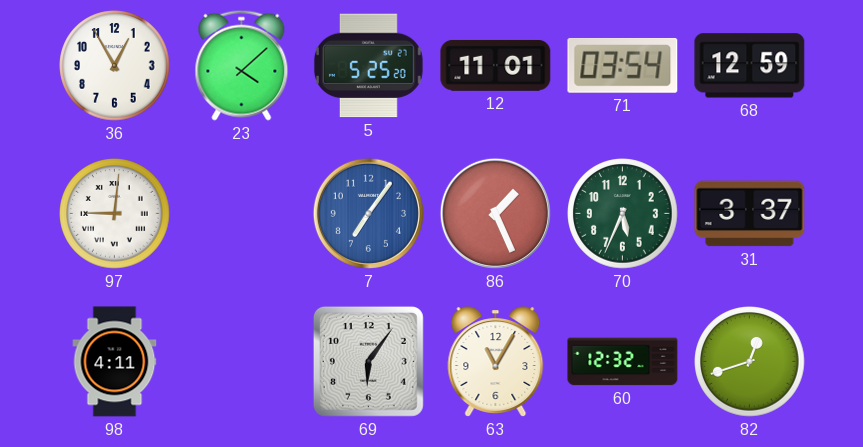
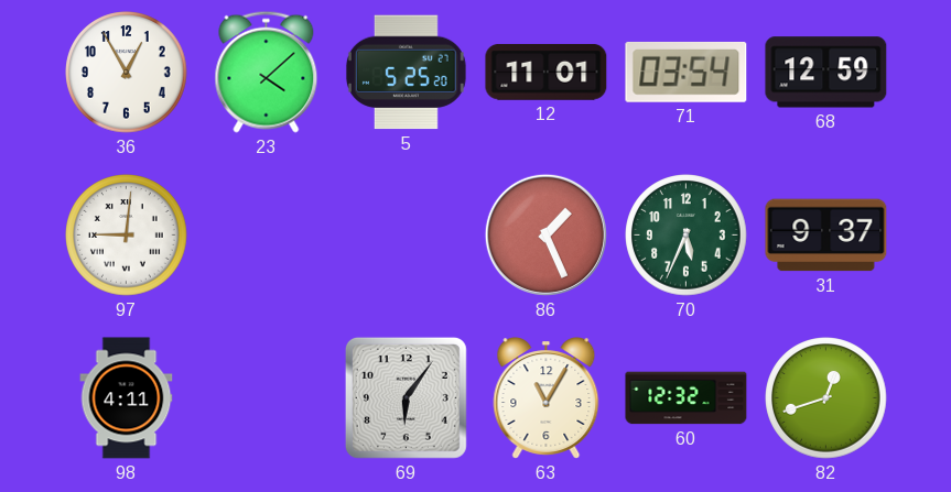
7: 7:06 -> none (368, 213)
31: 3:37 -> 9:37 (826, 236)
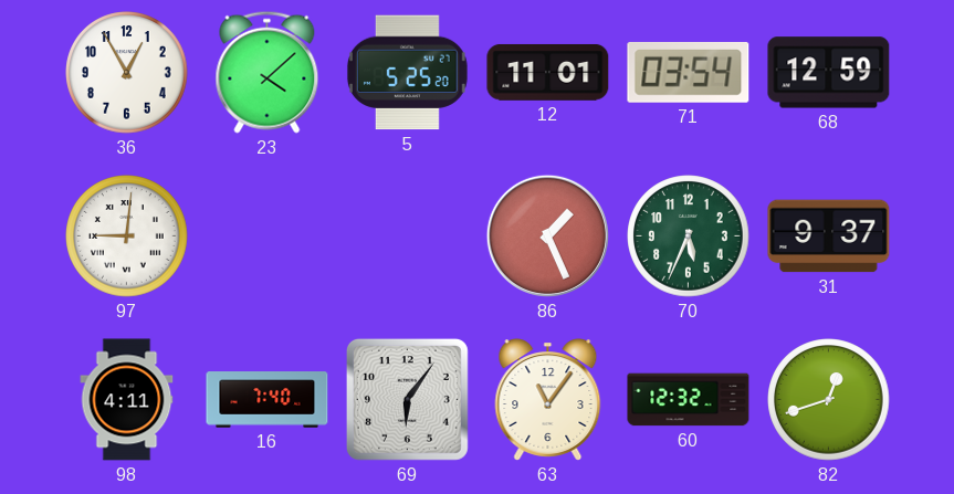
16: none -> 7:40 (268, 400)
63: 11:05 -> 11:06 (548, 400)
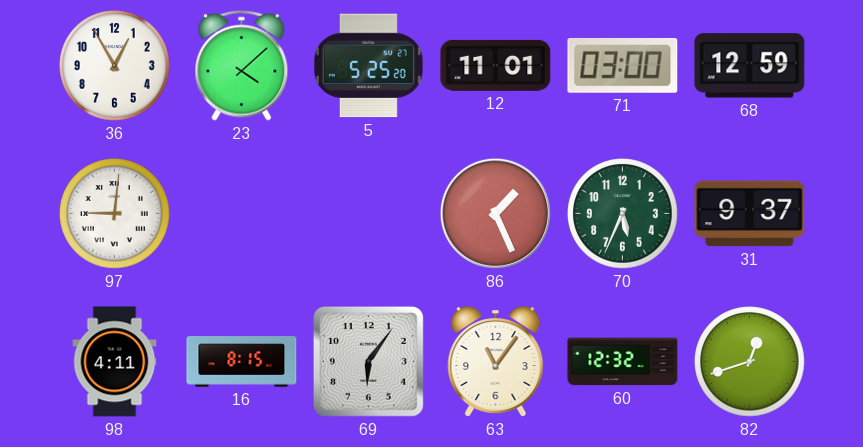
71: 03:54 -> 03:00 (623, 65)
16: 7:40 -> 8:15 (242, 362)
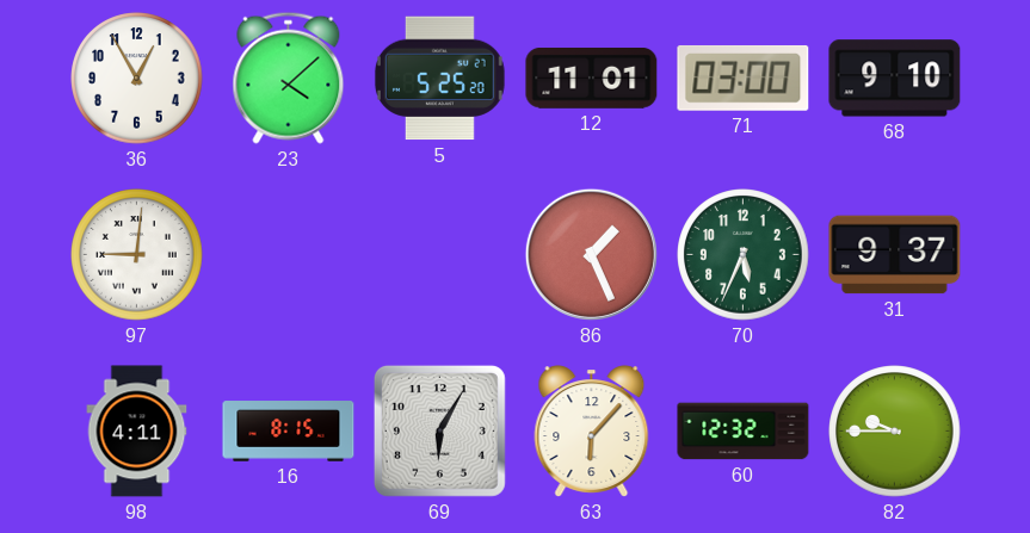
68: 12:59 -> 9:10 (895, 79)
69: 6:06 -> 6:05 (439, 430)
63: 11:06 -> 6:07 (592, 432)
82: 12:42 -> 9:45 (895, 432)
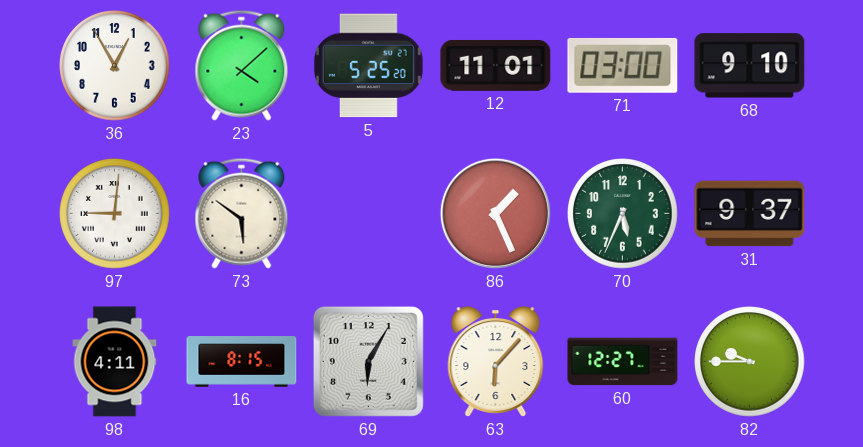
73: none -> 5:51 (242, 213)
60: 12:32 -> 12:27 (623, 362)
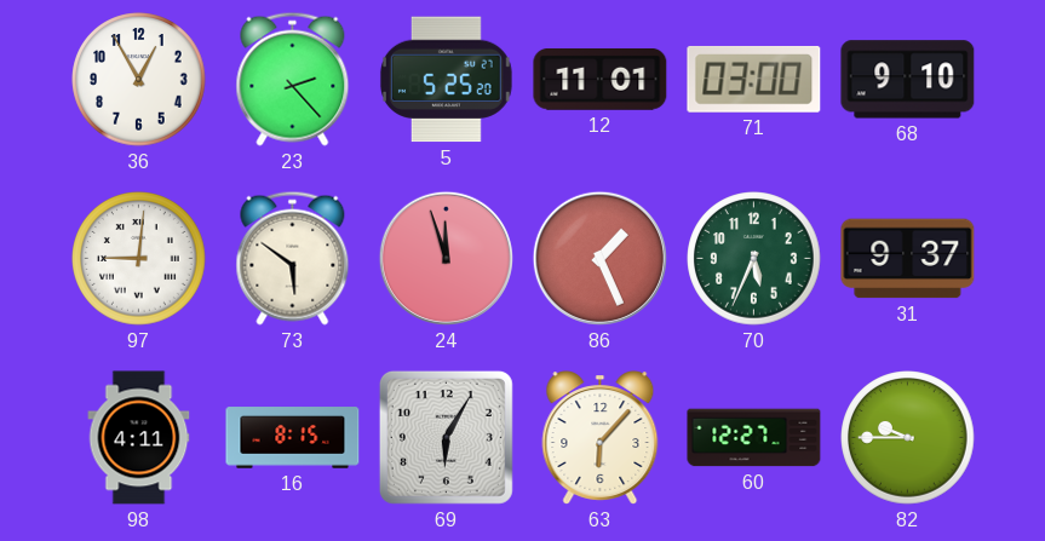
23: 4:08 -> 2:23 (293, 79)
24: none -> 11:57 (446, 258)
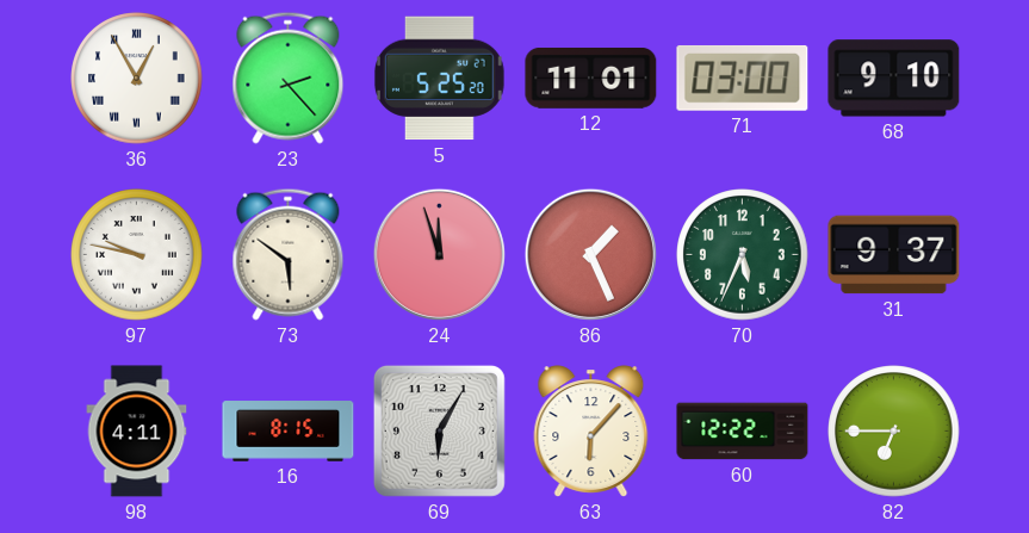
36 numerals: Arabic -> Roman (137, 79)
97: 9:01 -> 9:47 (137, 255)
60: 12:27 -> 12:22 (743, 432)
82: 9:45 -> 6:45 (894, 432)
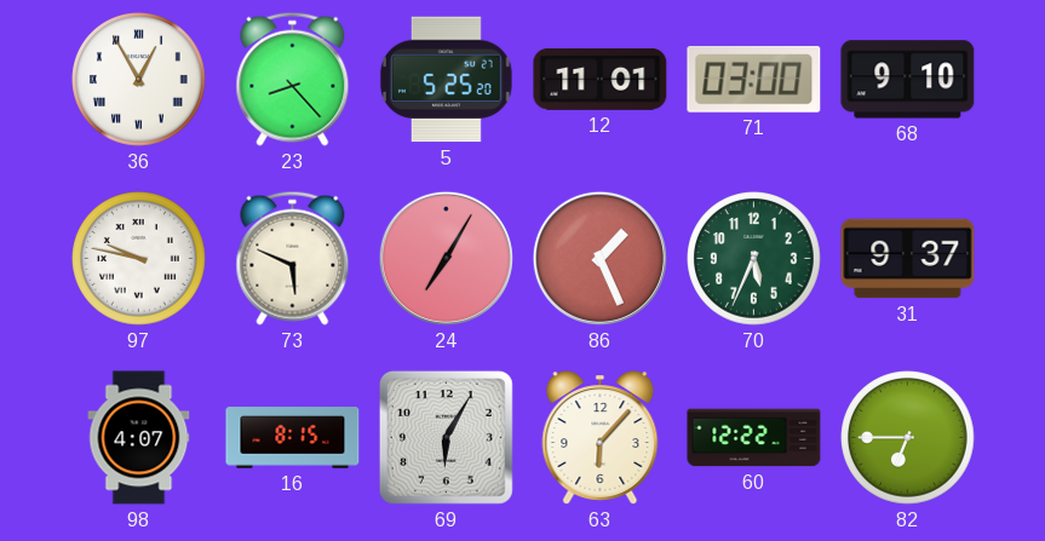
23: 2:23 -> 8:23 (293, 79)
73: 5:51 -> 5:49 (293, 258)
24: 11:57 -> 7:05 (446, 258)
98: 4:11 -> 4:07 (139, 438)
